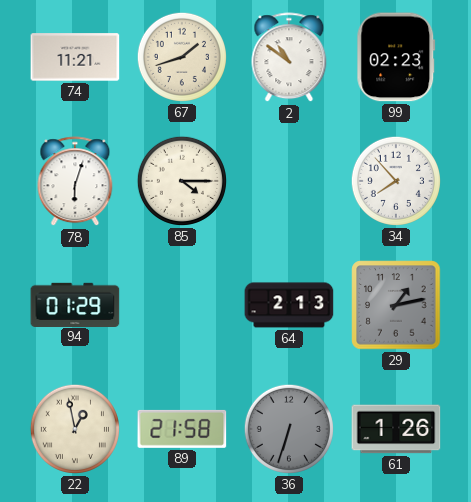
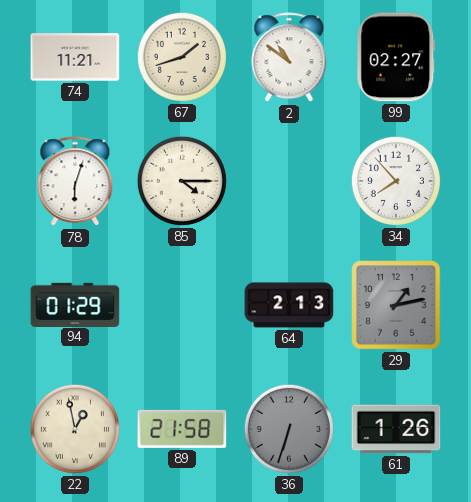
99: 02:23 -> 02:27 (396, 57)
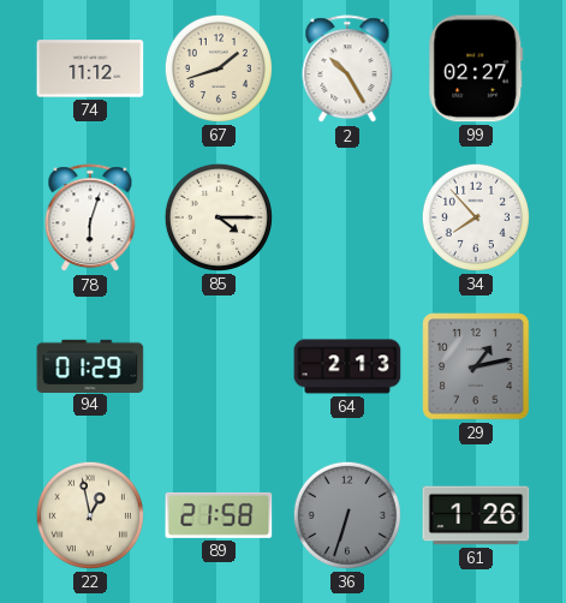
74: 11:21 -> 11:12 (90, 68)
2: 10:51 -> 10:25 (347, 70)
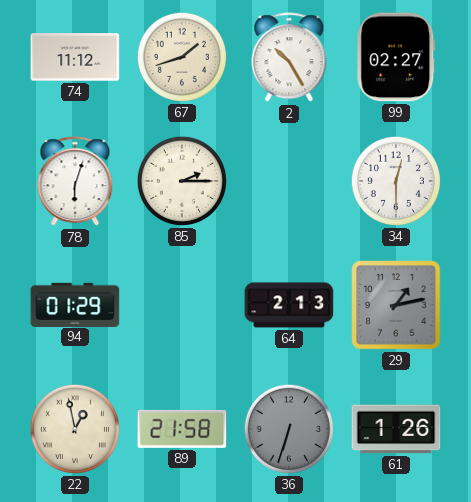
85: 4:15 -> 2:15 (182, 181)
34: 7:53 -> 12:30 (396, 181)
